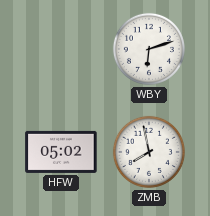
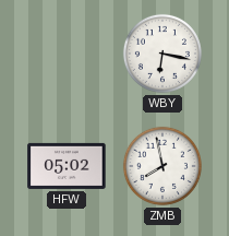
WBY: 6:12 -> 6:17 (162, 54)
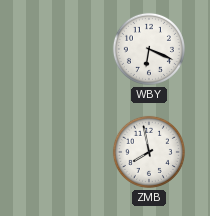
WBY: 6:17 -> 6:19 (149, 49)
HFW: 05:02 -> none (67, 166)
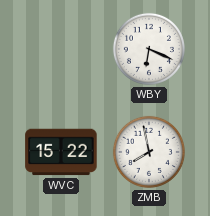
WVC: none -> 15:22 (61, 152)
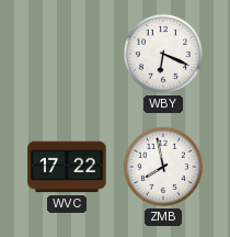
WVC: 15:22 -> 17:22 (67, 167)
